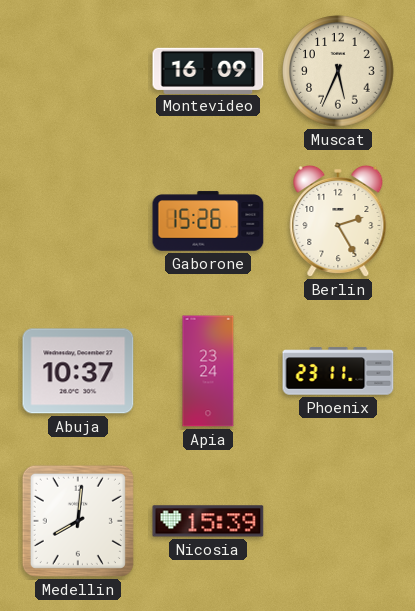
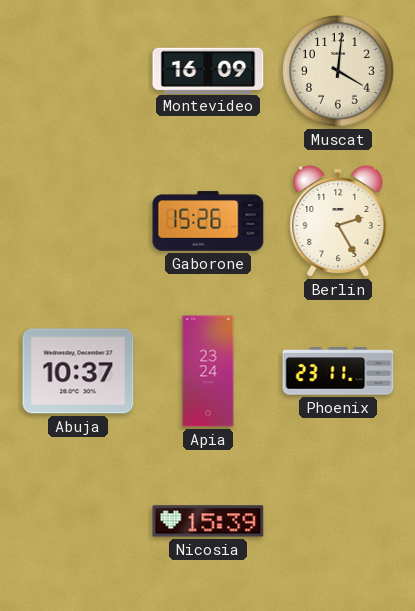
Muscat: 5:34 -> 4:01 (338, 71)
Medellin: 8:01 -> none (78, 521)
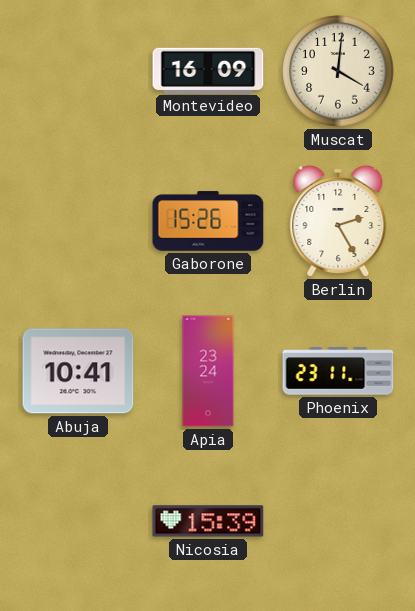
Abuja: 10:37 -> 10:41 (78, 371)
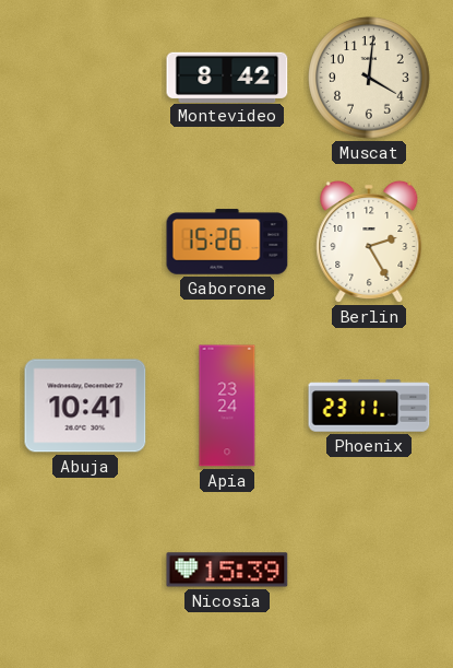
Montevideo: 16:09 -> 8:42 (227, 77)
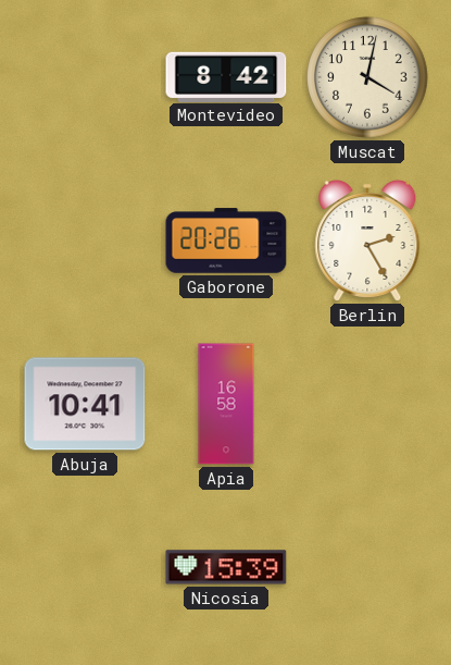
Muscat: 4:01 -> 4:02 (367, 77)
Gaborone: 15:26 -> 20:26 (226, 241)
Apia: 23:24 -> 16:58 (226, 404)
Phoenix: 23:11 -> none (369, 406)
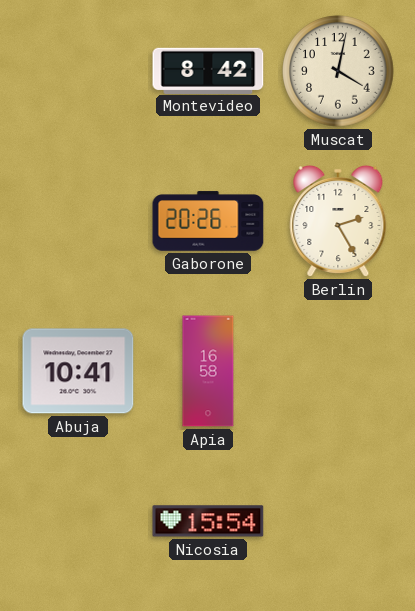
Nicosia: 15:39 -> 15:54 (208, 521)
